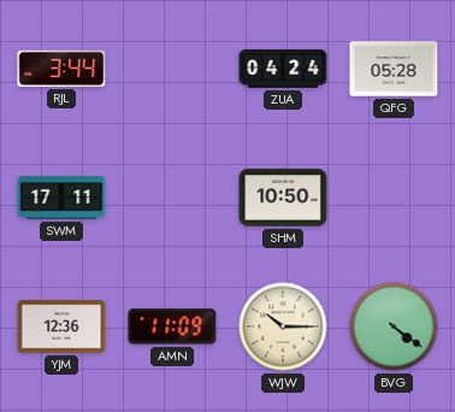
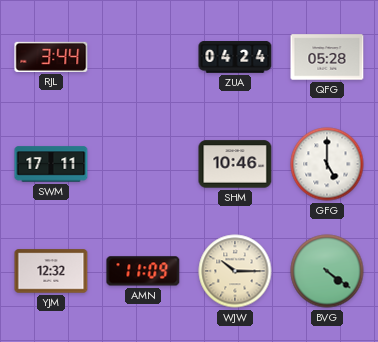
SHM: 10:50 -> 10:46 (235, 164)
GFG: none -> 5:00 (327, 164)
YJM: 12:36 -> 12:32 (51, 271)
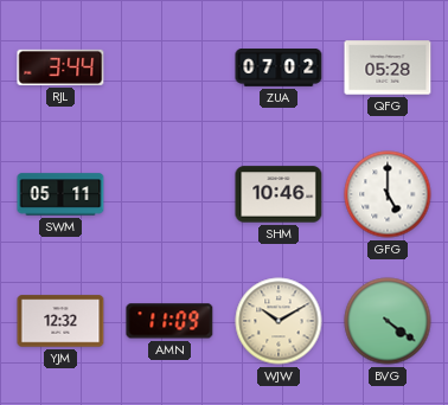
ZUA: 04:24 -> 07:02 (279, 69)
SWM: 17:11 -> 05:11 (60, 194)
WJW: 10:15 -> 10:10 (279, 321)
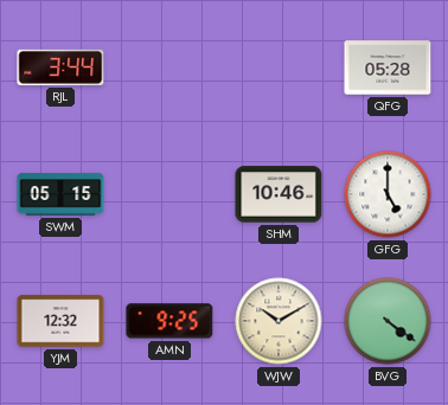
ZUA: 07:02 -> none (279, 69)
SWM: 05:11 -> 05:15 (60, 194)
AMN: 11:09 -> 9:25 (169, 321)
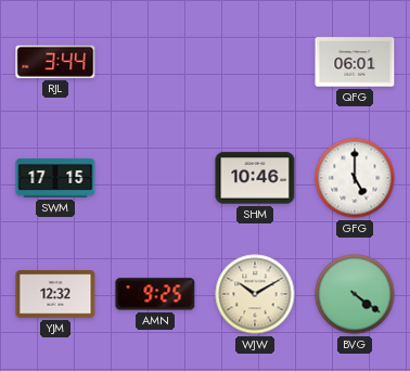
QFG: 05:28 -> 06:01 (355, 62)
SWM: 05:15 -> 17:15 (55, 178)
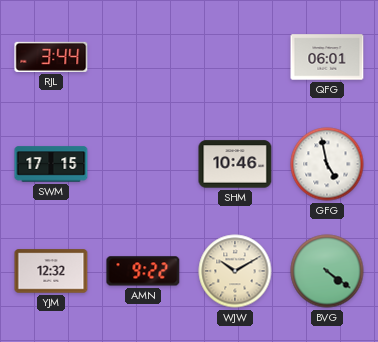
GFG: 5:00 -> 4:58 (327, 164)
AMN: 9:25 -> 9:22 (143, 271)
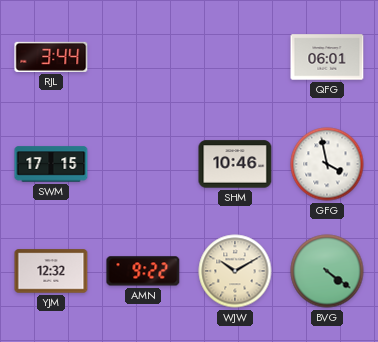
GFG: 4:58 -> 3:58 (327, 164)
